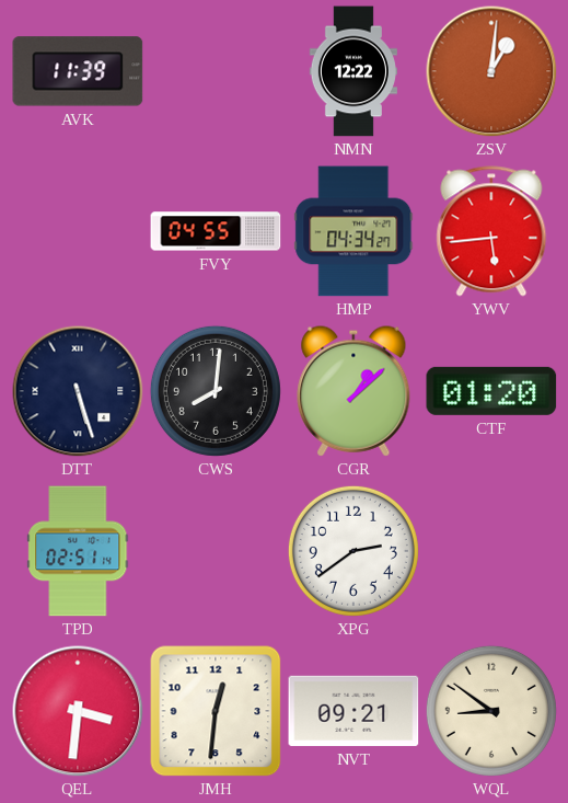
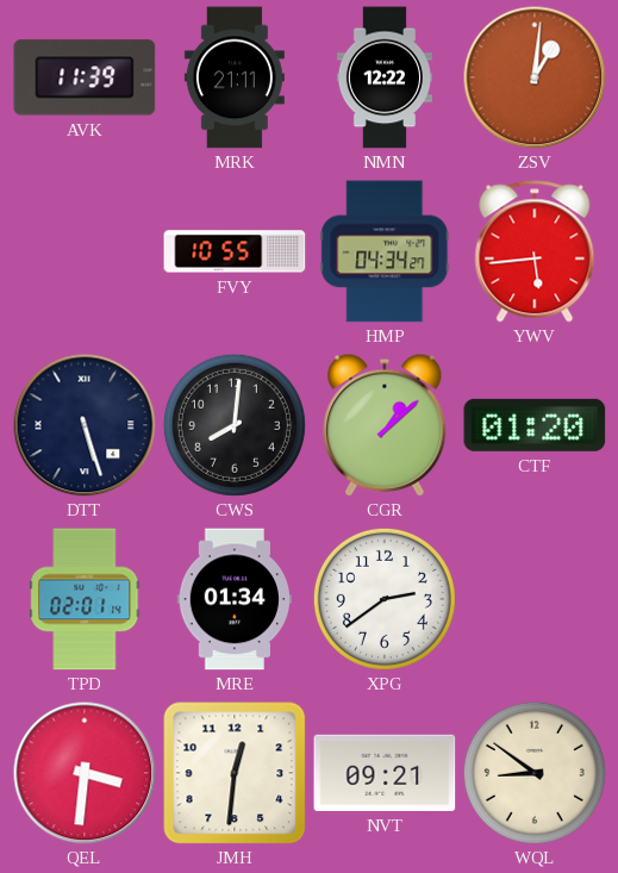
MRK: none -> 21:11 (235, 77)
FVY: 04:55 -> 10:55 (235, 251)
TPD: 02:51 -> 02:01 (85, 599)
MRE: none -> 01:34 (233, 599)
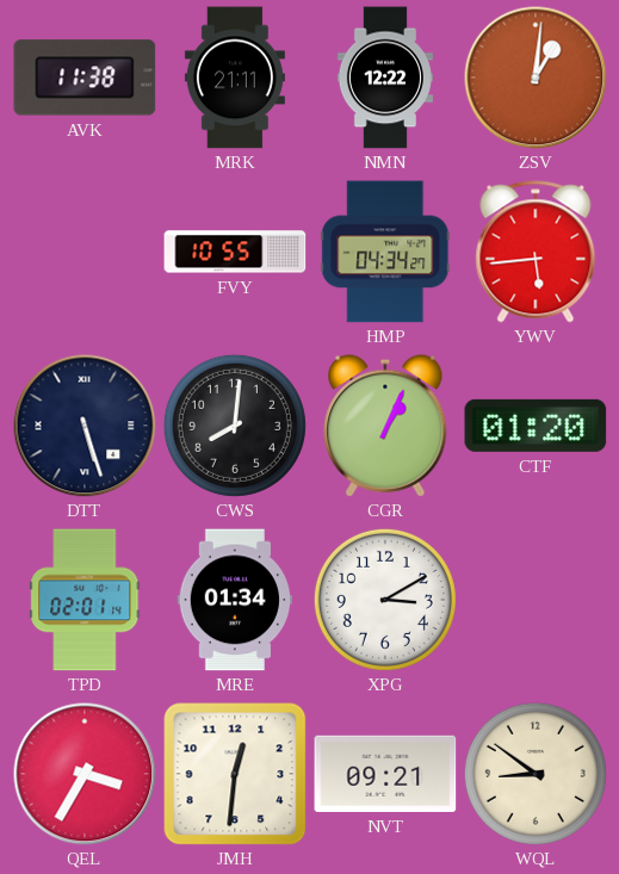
AVK: 11:39 -> 11:38 (85, 78)
CGR: 1:08 -> 1:04 (385, 426)
XPG: 2:39 -> 3:10 (385, 600)
QEL: 3:31 -> 3:35 (85, 774)
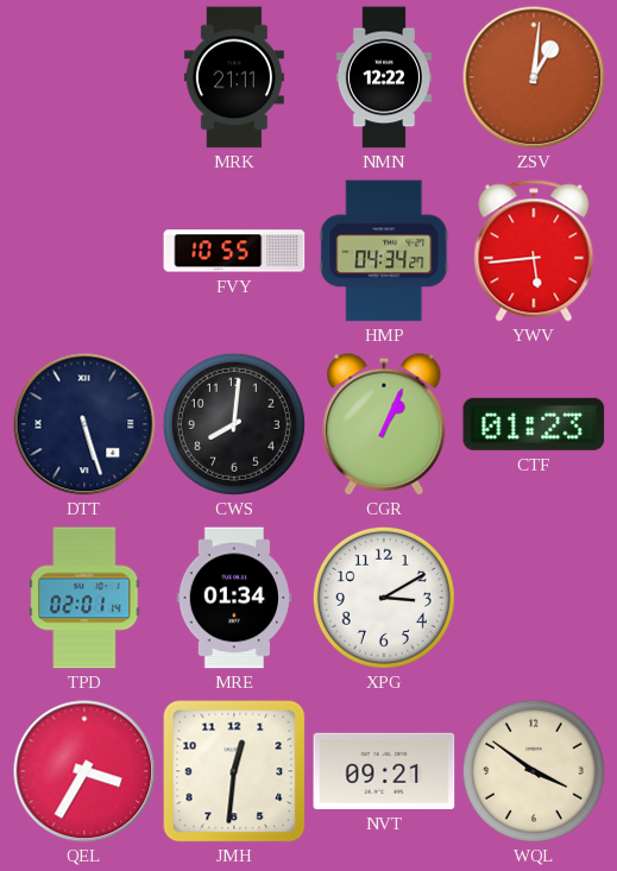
AVK: 11:38 -> none (85, 78)
CTF: 01:20 -> 01:23 (534, 424)
WQL: 8:51 -> 3:51 (534, 771)
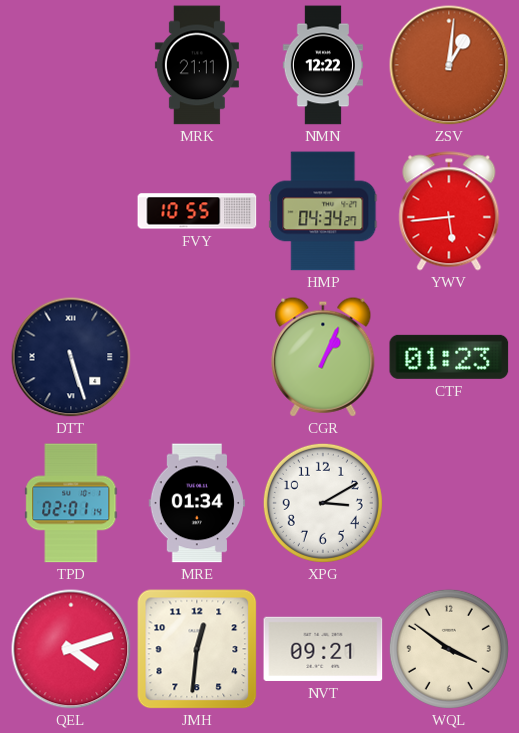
CWS: 8:01 -> none (234, 424)
QEL: 3:35 -> 4:12 (71, 649)
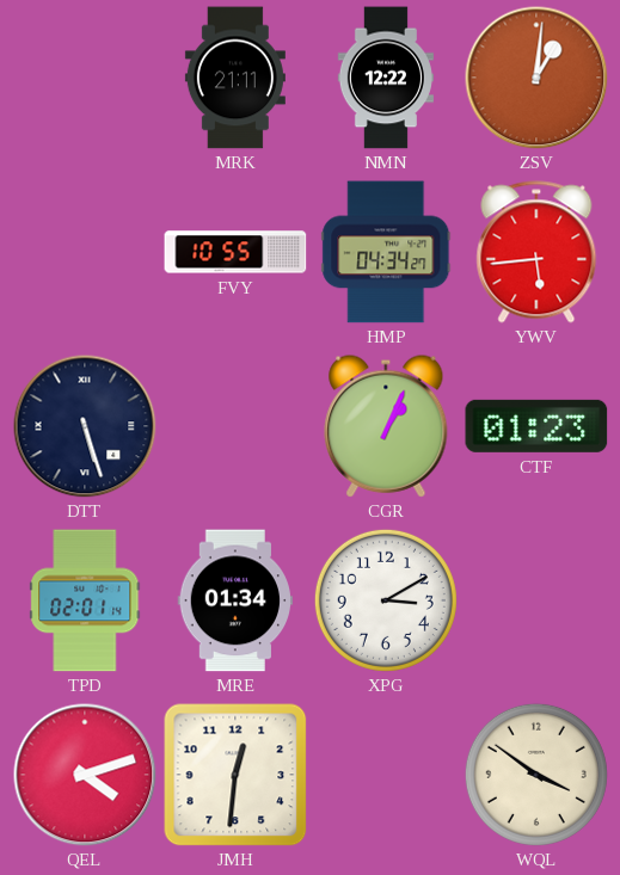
NVT: 09:21 -> none (323, 649)
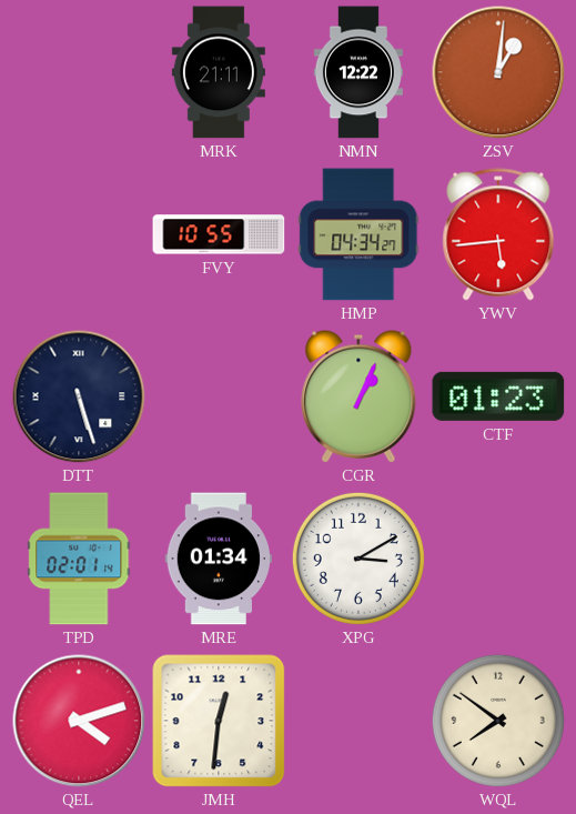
WQL: 3:51 -> 7:51 (498, 721)
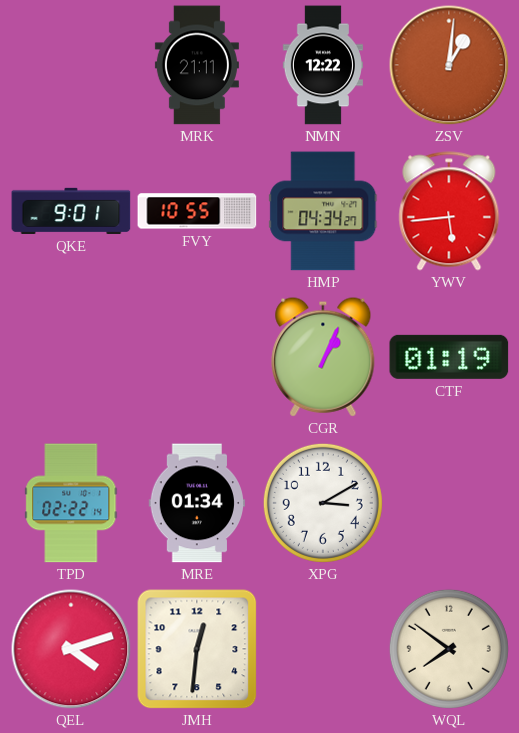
QKE: none -> 9:01 (71, 211)
DTT: 5:27 -> none (79, 396)
CTF: 01:23 -> 01:19 (449, 357)
TPD: 02:01 -> 02:22 (71, 503)
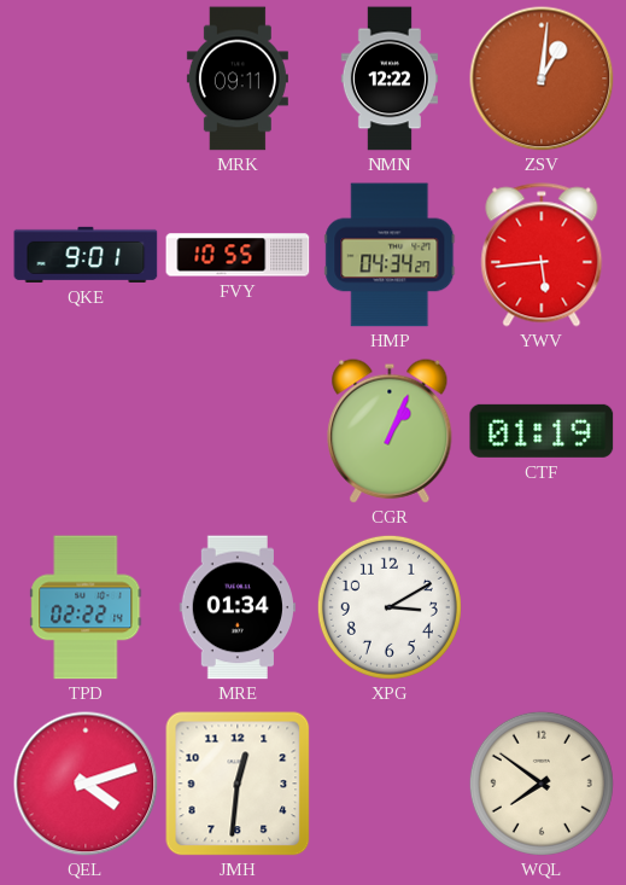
MRK: 21:11 -> 09:11 (238, 78)
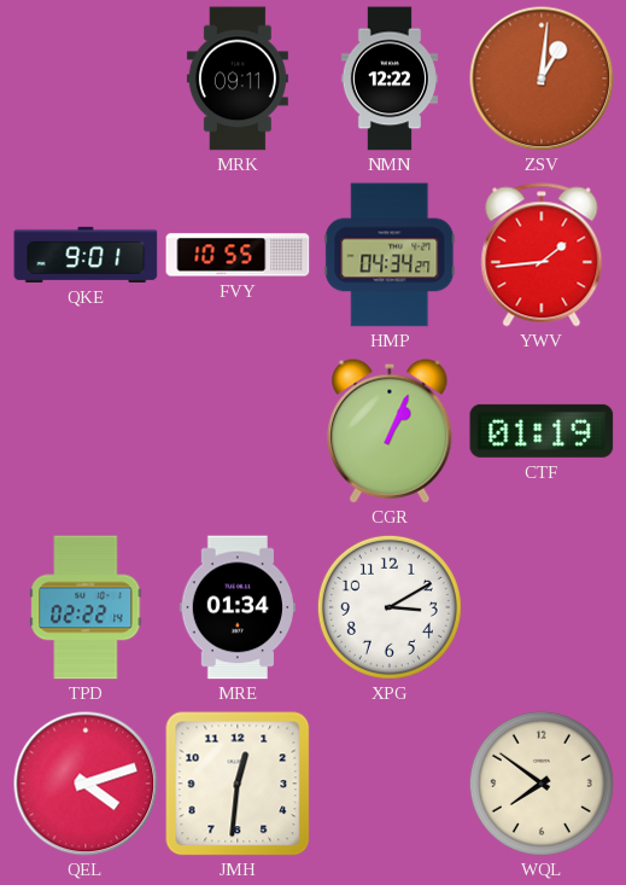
YWV: 5:44 -> 1:44 (542, 255)
